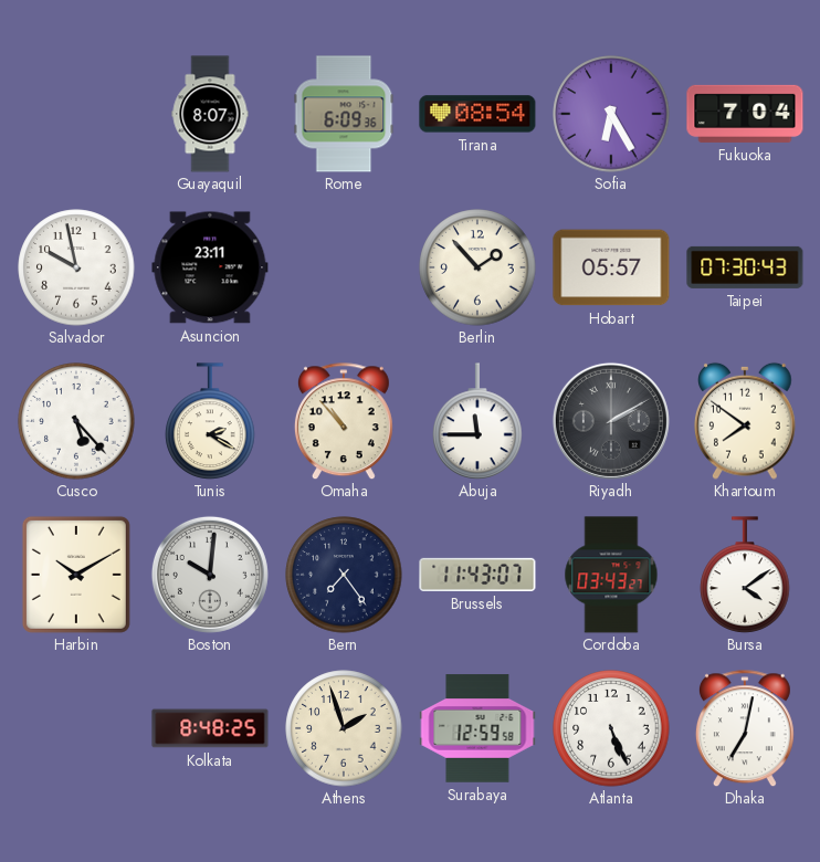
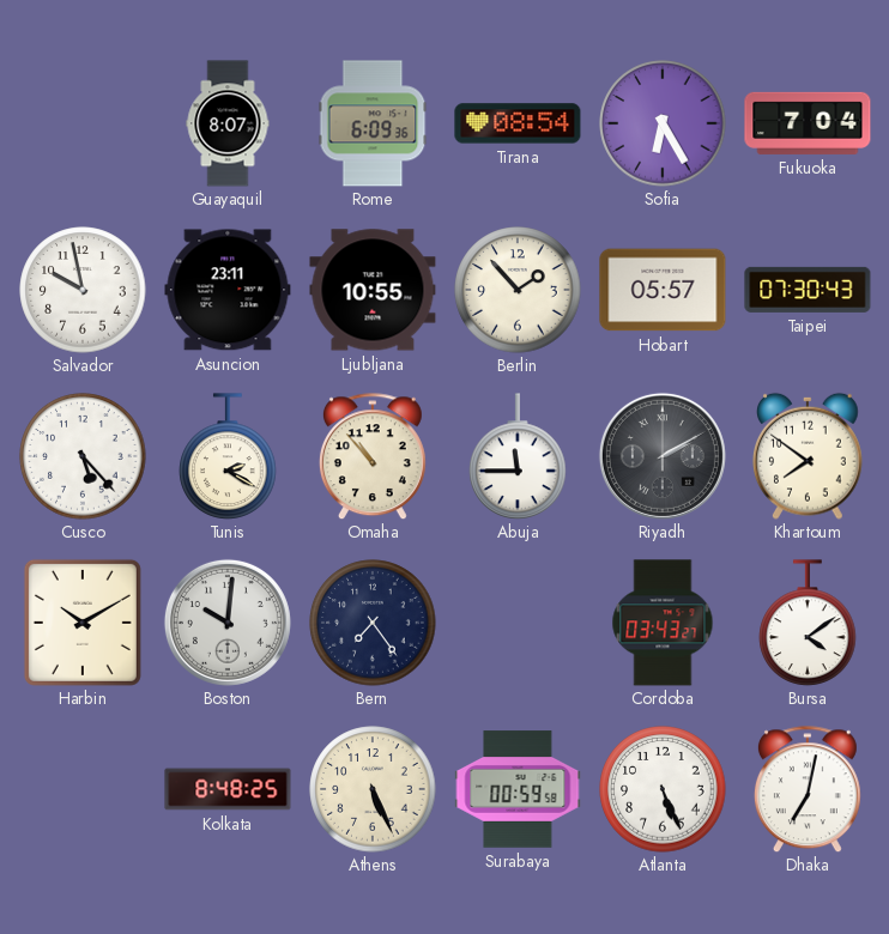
Ljubljana: none -> 10:55 (373, 290)
Brussels: 11:43 -> none (477, 575)
Athens: 1:57 -> 5:26 (373, 789)
Surabaya: 12:59 -> 00:59 (518, 789)
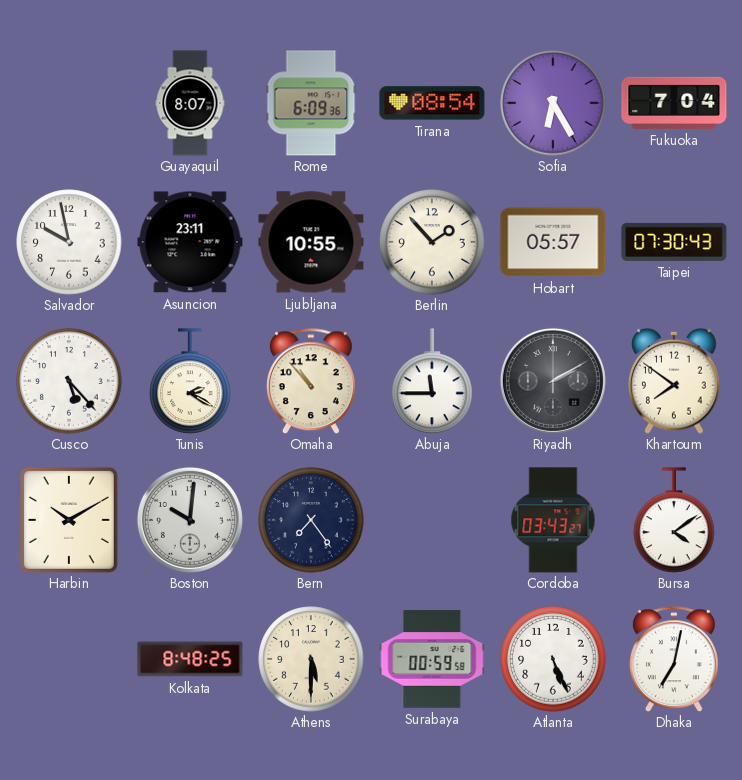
Athens: 5:26 -> 5:30 (311, 659)
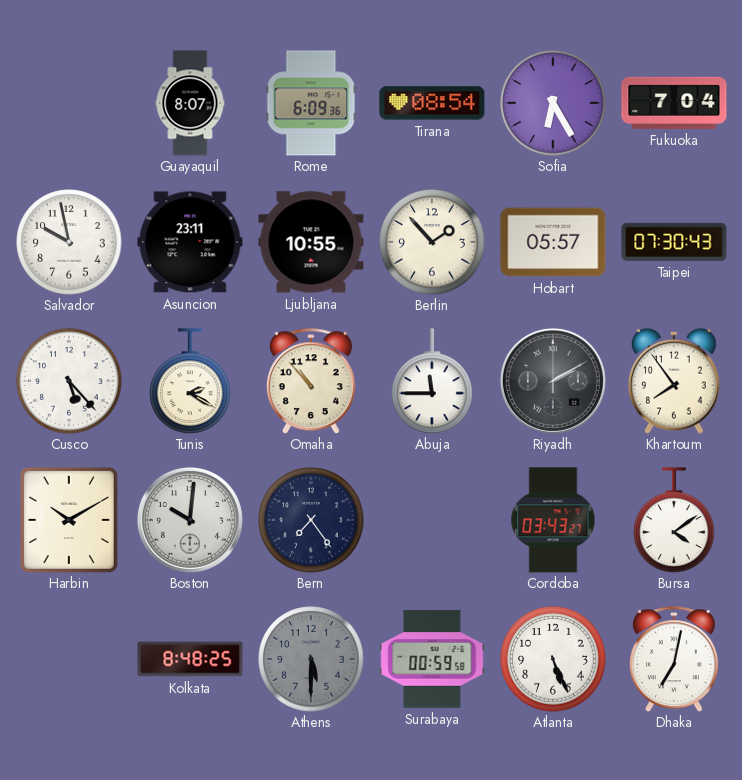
Khartoum: 7:51 -> 7:54 (675, 381)
Athens dial: cream -> grey (311, 659)
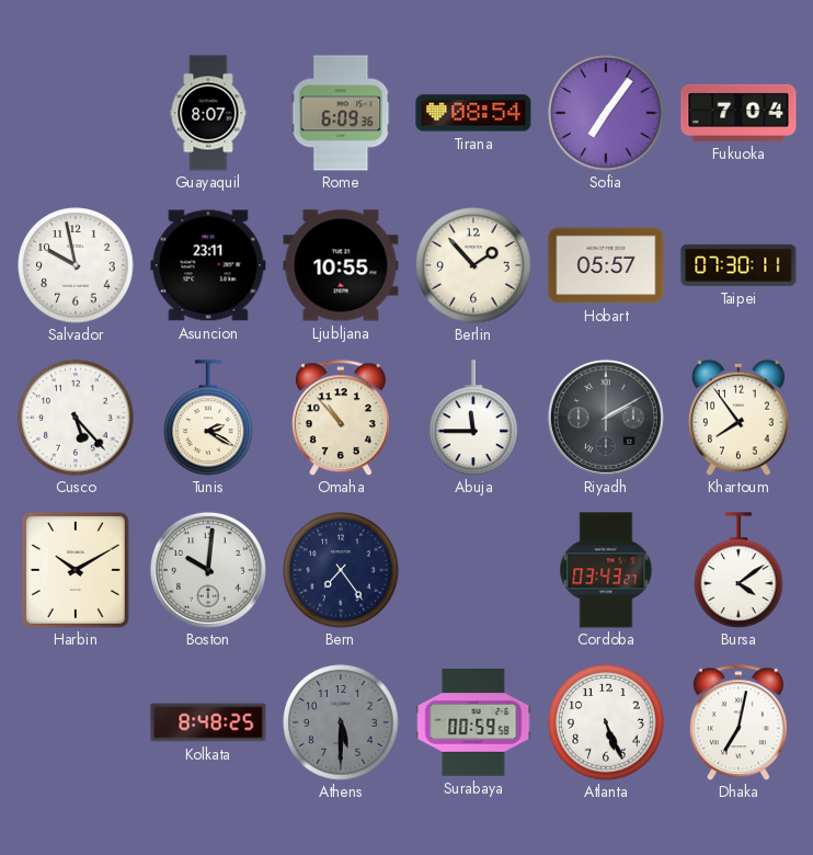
Sofia: 6:25 -> 7:06 (606, 113)
Taipei: 07:30:43 -> 07:30:11 (738, 265)
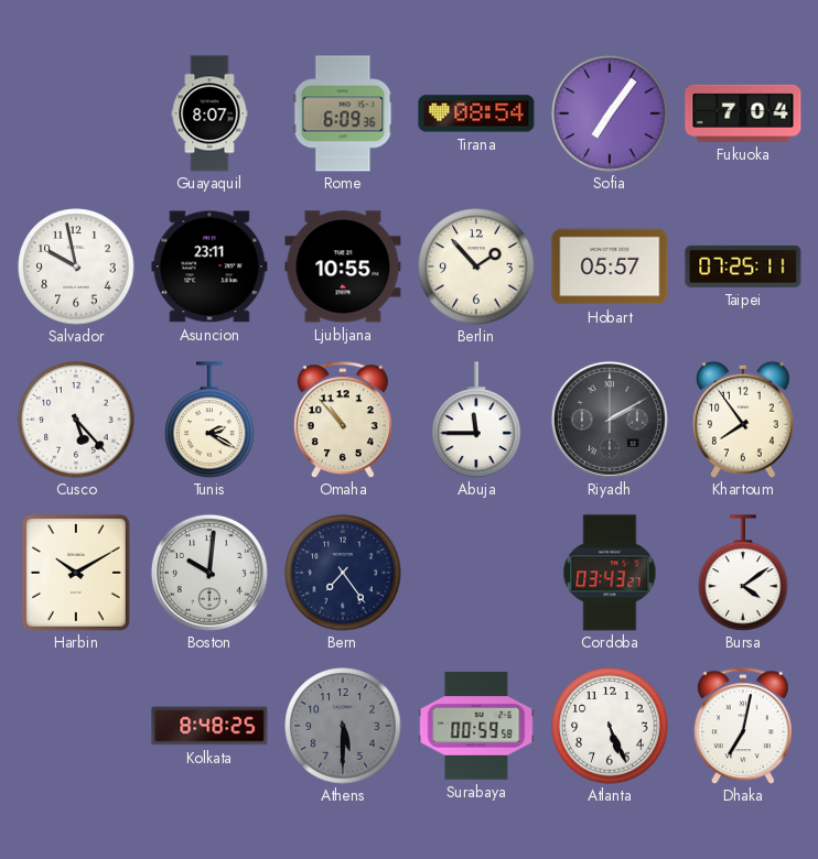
Taipei: 07:30 -> 07:25 (743, 267)
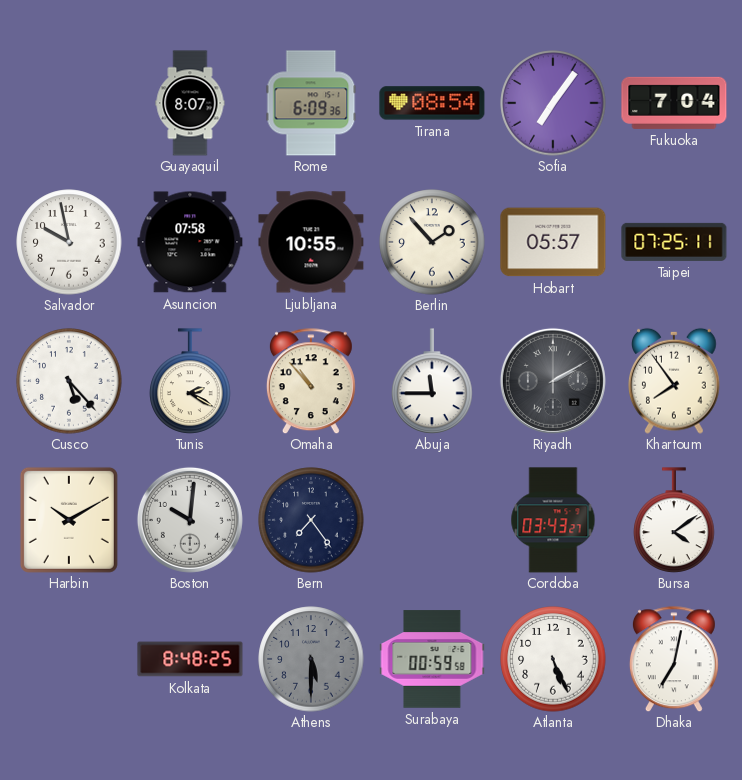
Asuncion: 23:11 -> 07:58 (190, 242)
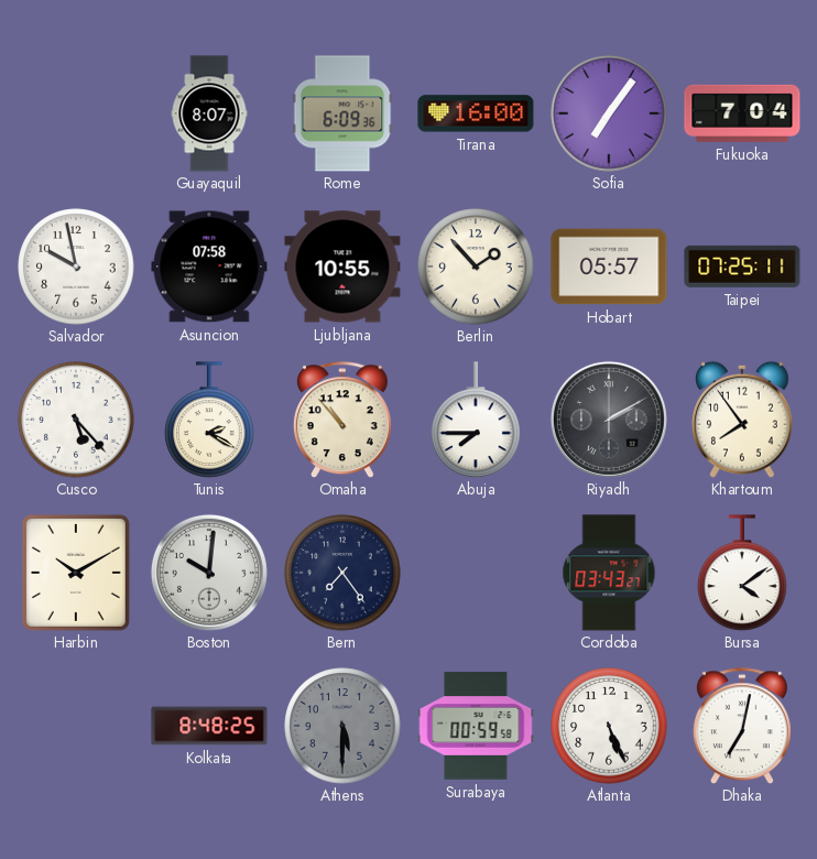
Tirana: 08:54 -> 16:00 (476, 113)
Abuja: 11:45 -> 7:45 (476, 420)
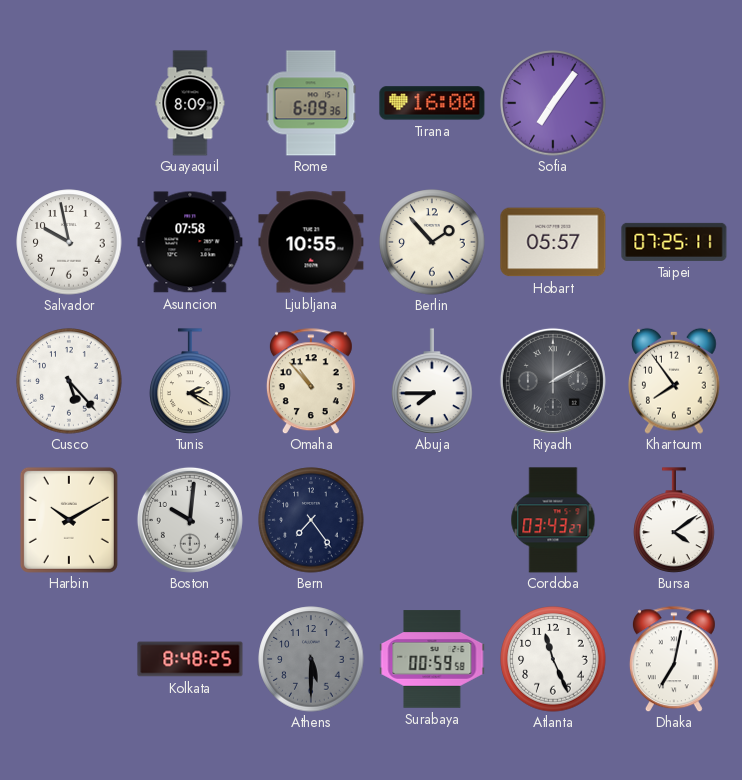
Guayaquil: 8:07 -> 8:09 (190, 103)
Fukuoka: 7:04 -> none (742, 113)
Atlanta: 5:26 -> 11:26 (553, 659)
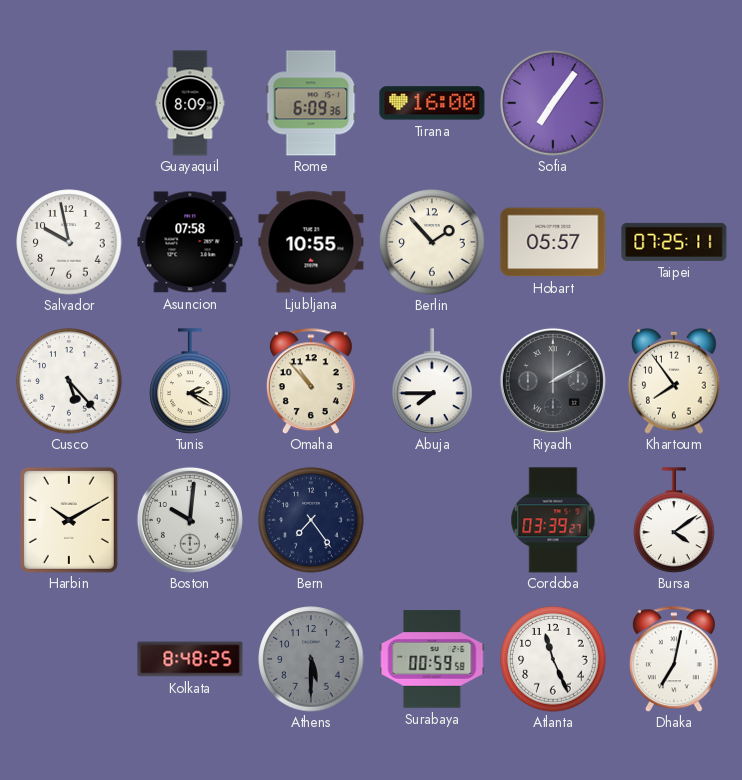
Cordoba: 03:43 -> 03:39 (553, 520)
